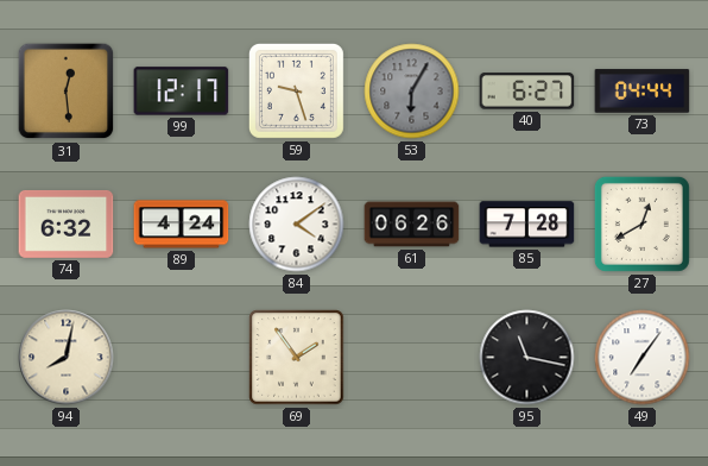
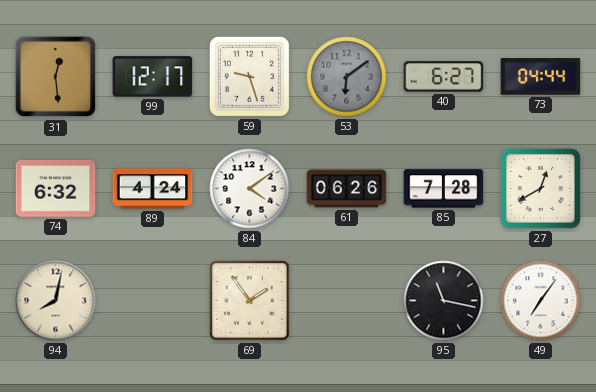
53: 6:05 -> 6:09 (347, 77)
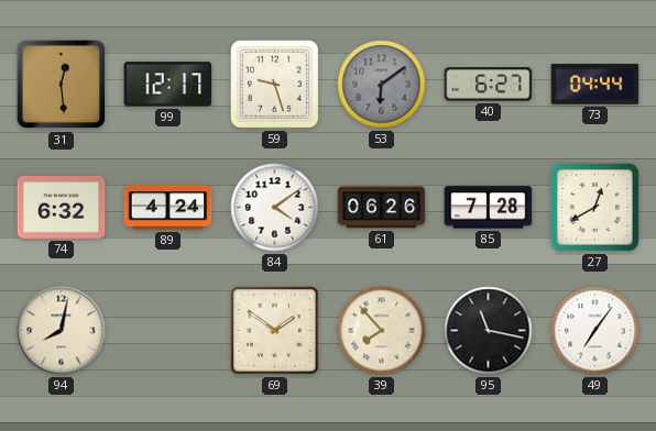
69: 1:54 -> 1:51 (275, 331)
39: none -> 7:53 (382, 331)
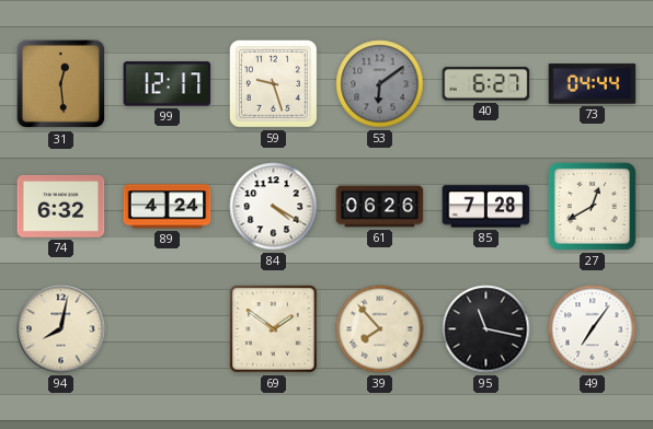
84: 4:09 -> 4:20 (274, 207)
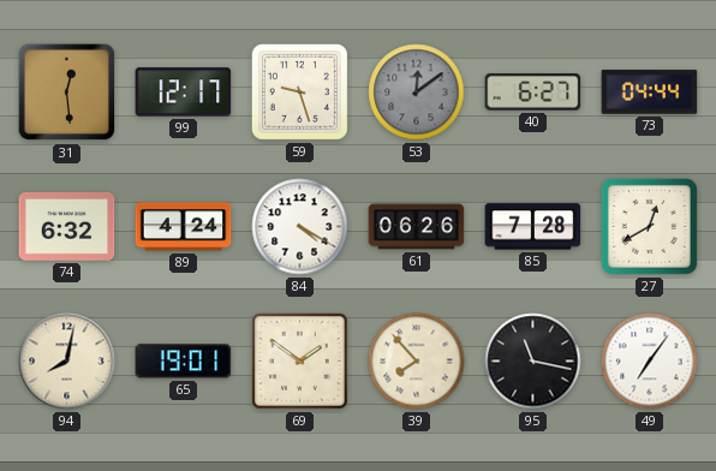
53: 6:09 -> 12:09 (417, 93)
65: none -> 19:01 (184, 362)
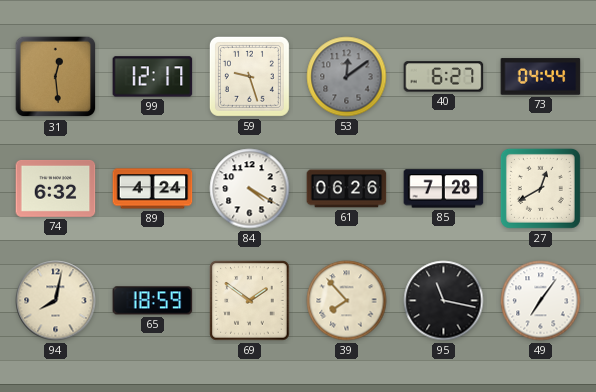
65: 19:01 -> 18:59 (153, 301)
